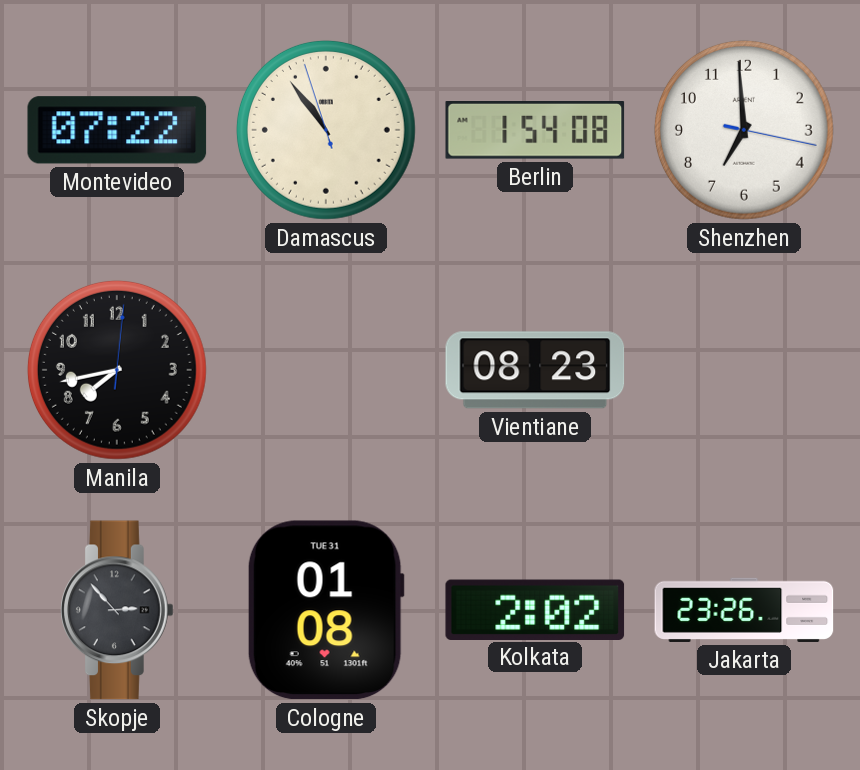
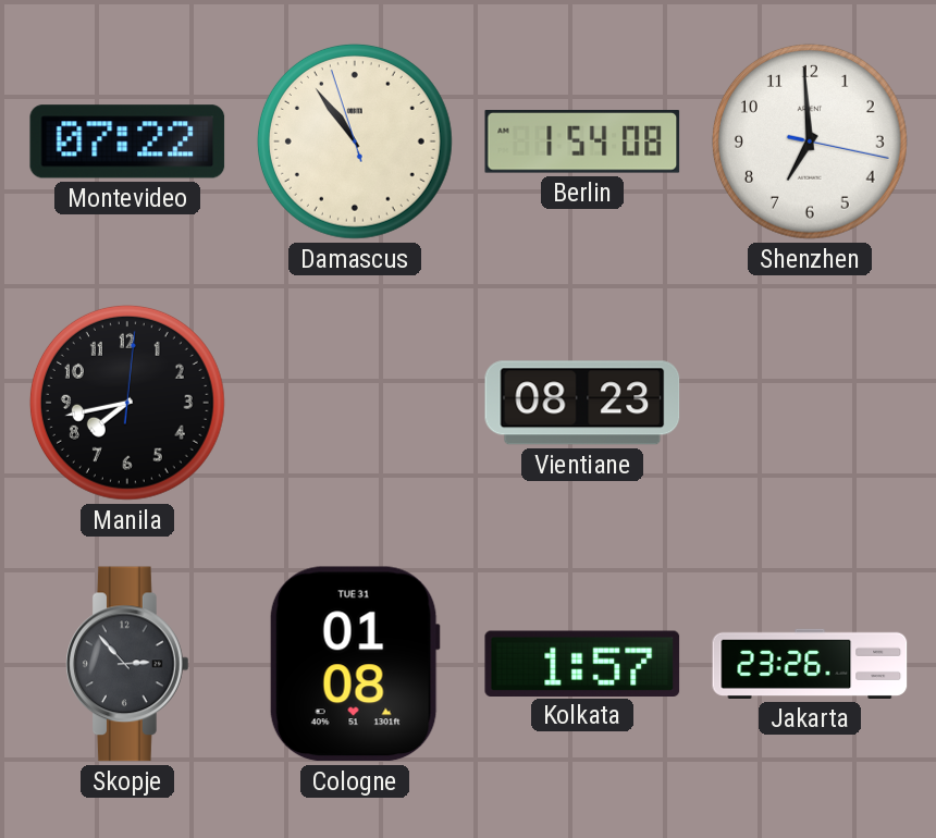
Kolkata: 2:02 -> 1:57 (582, 663)
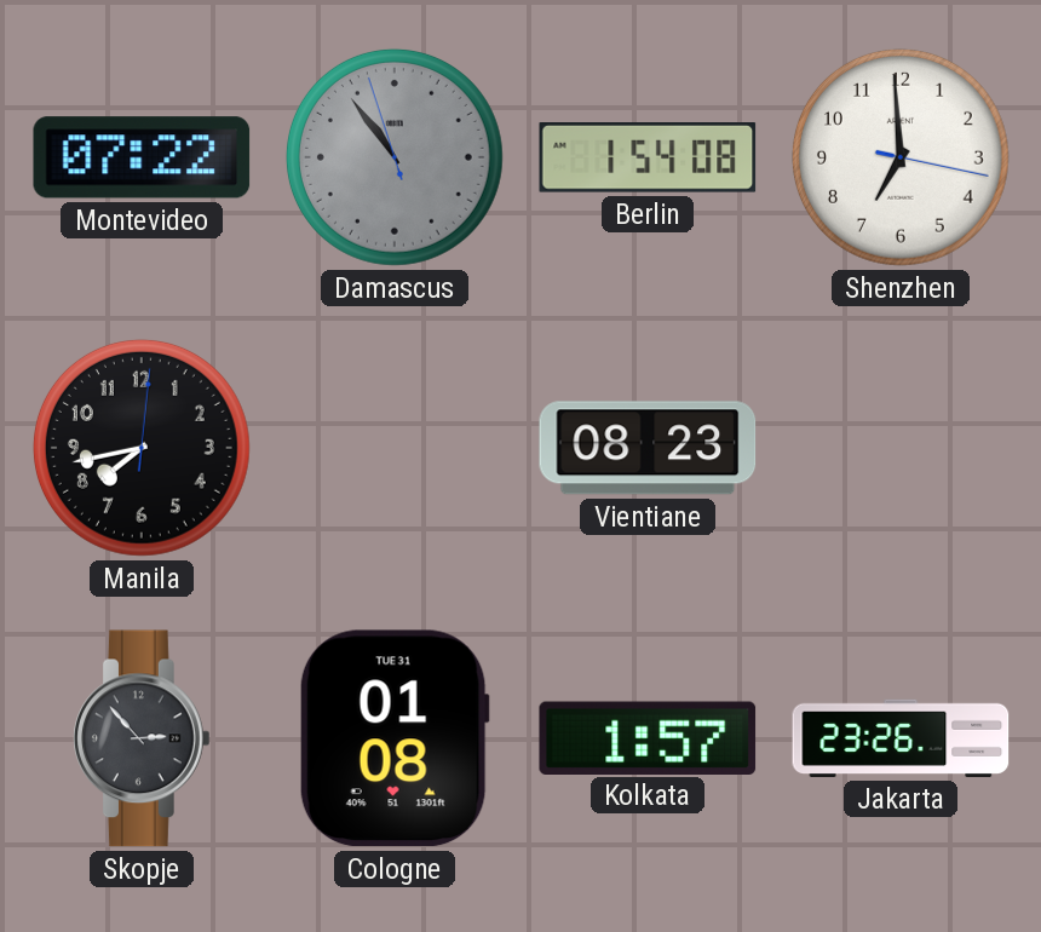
Damascus dial: cream -> grey (395, 157)
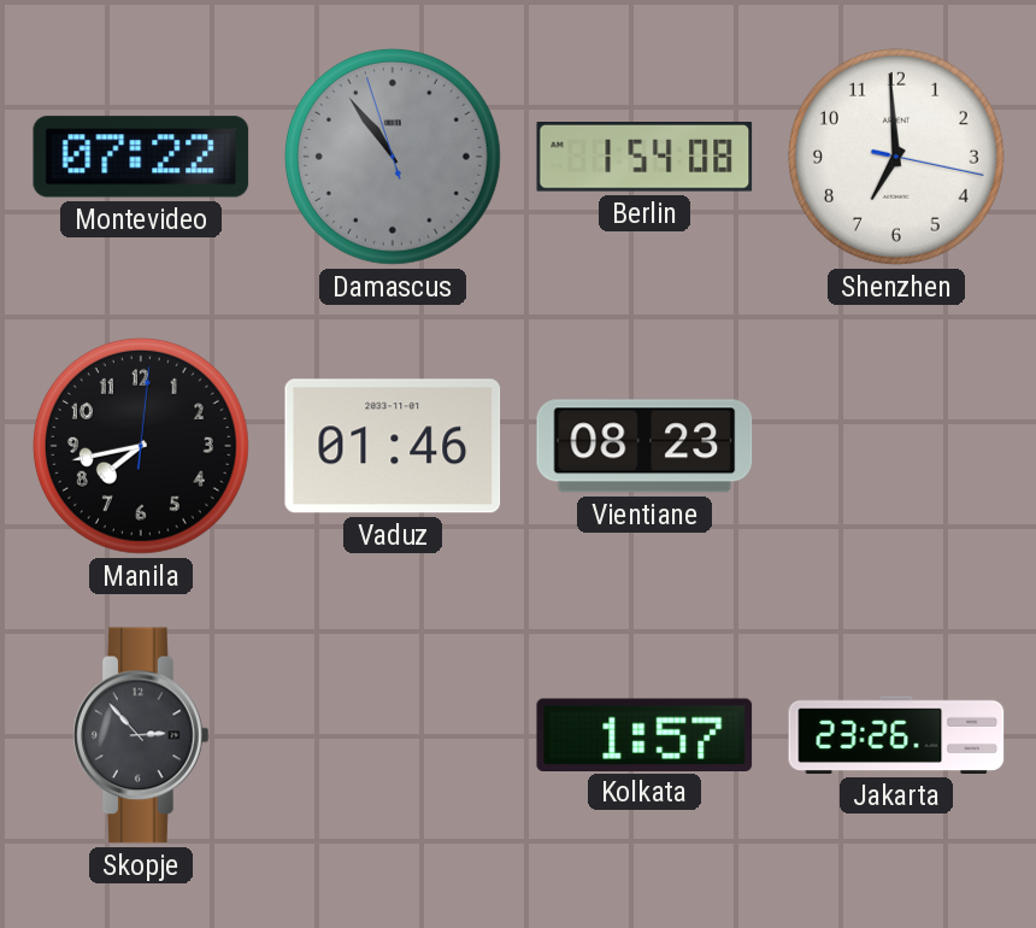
Vaduz: none -> 01:46 (393, 446)
Cologne: 01:08 -> none (395, 738)
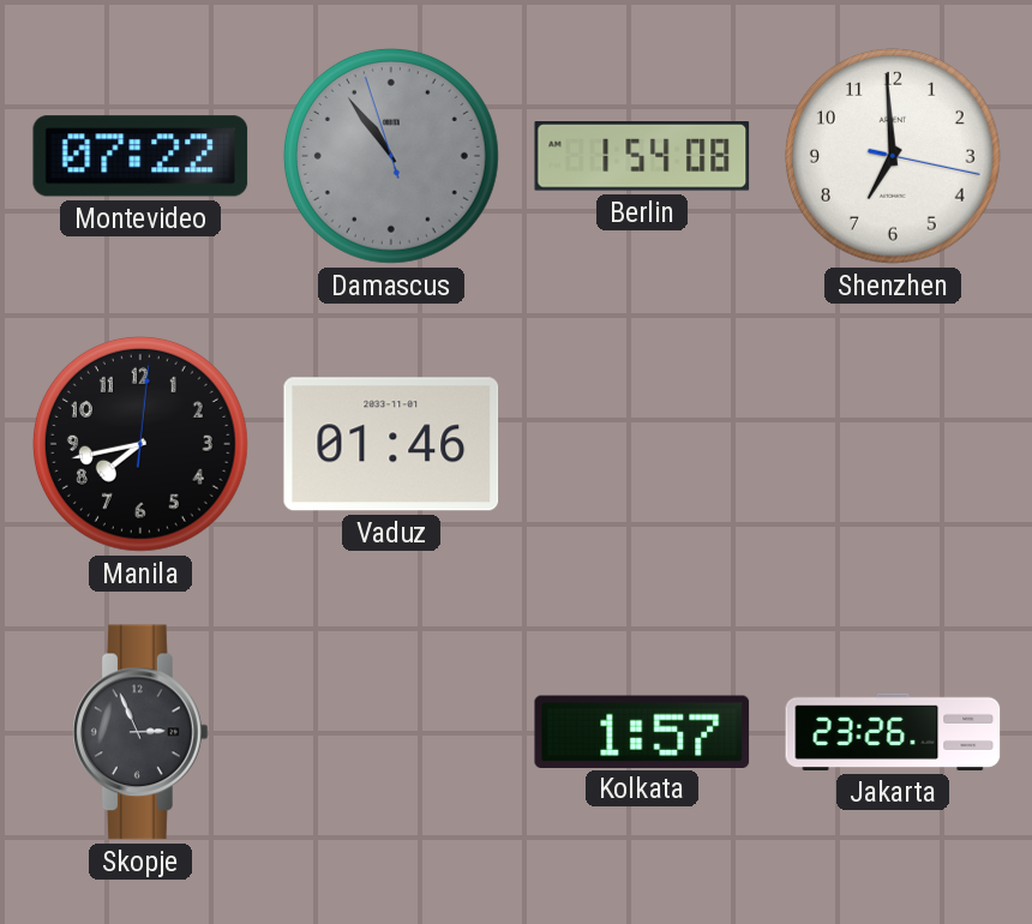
Vientiane: 08:23 -> none (644, 446)
Skopje: 2:53 -> 2:56 (142, 732)
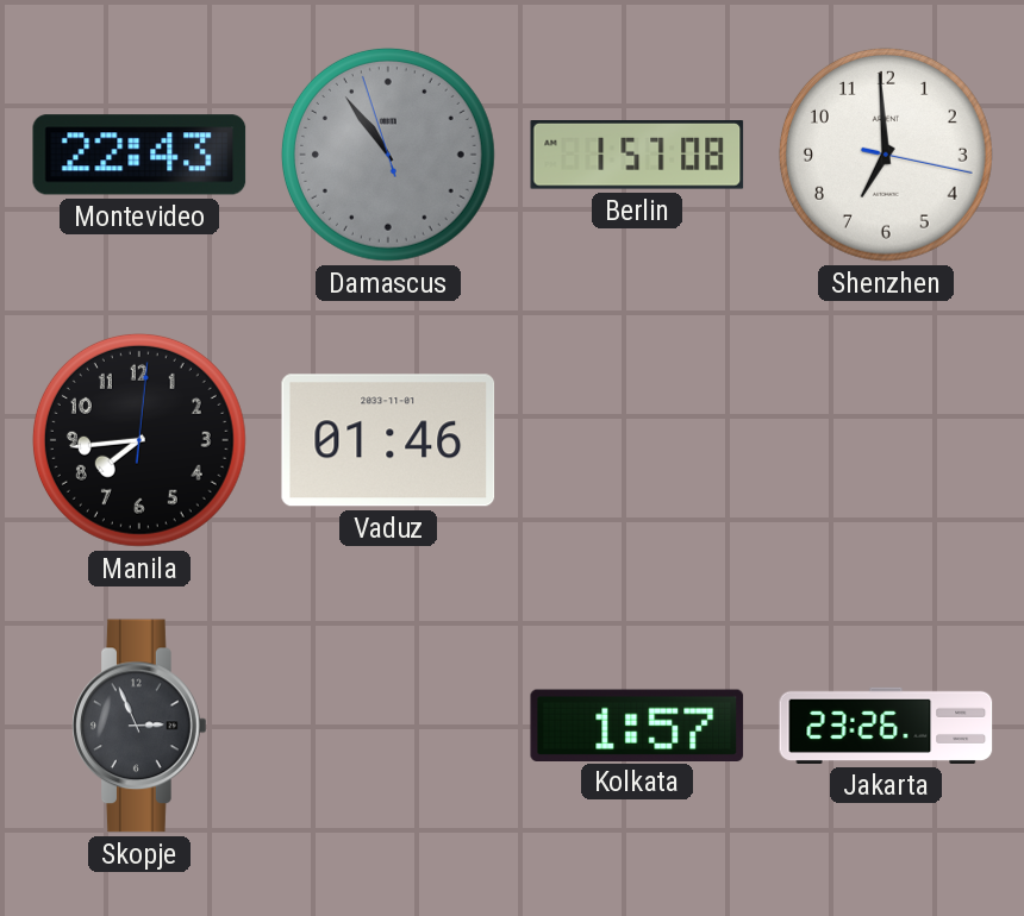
Montevideo: 07:22 -> 22:43 (139, 155)
Berlin: 1:54 -> 1:57 (637, 156)
Manila: 7:43 -> 7:44 (139, 440)
